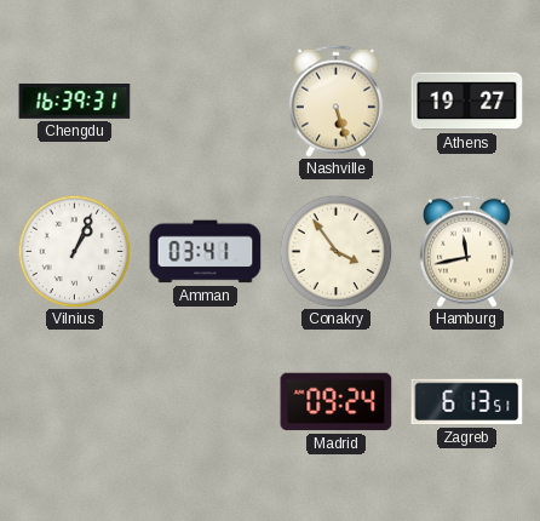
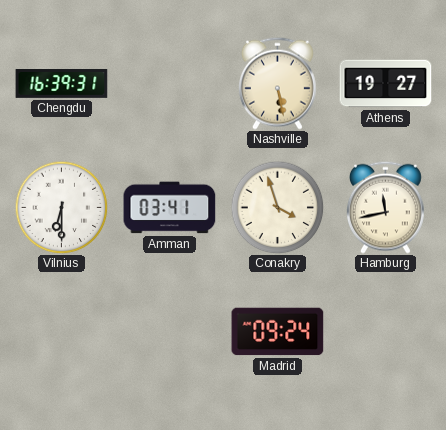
Nashville: 5:27 -> 5:28 (277, 83)
Vilnius: 1:04 -> 6:30 (61, 207)
Conakry: 3:54 -> 3:57 (277, 207)
Zagreb: 6:13 -> none (467, 402)
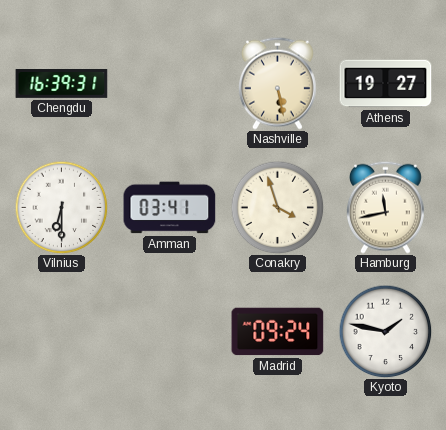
Kyoto: none -> 1:47 (385, 331)
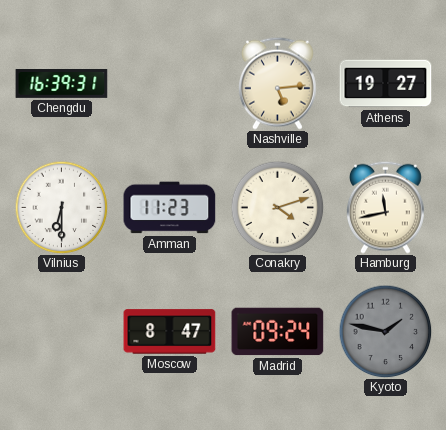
Nashville: 5:28 -> 5:14 (277, 83)
Amman: 03:41 -> 11:23 (170, 208)
Conakry: 3:57 -> 4:12 (277, 207)
Moscow: none -> 8:47 (170, 332)
Kyoto dial: white -> grey (385, 331)
